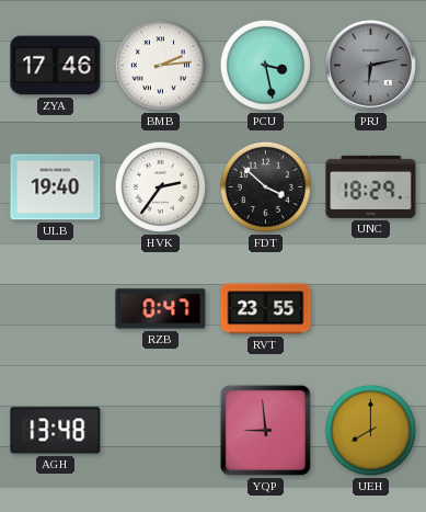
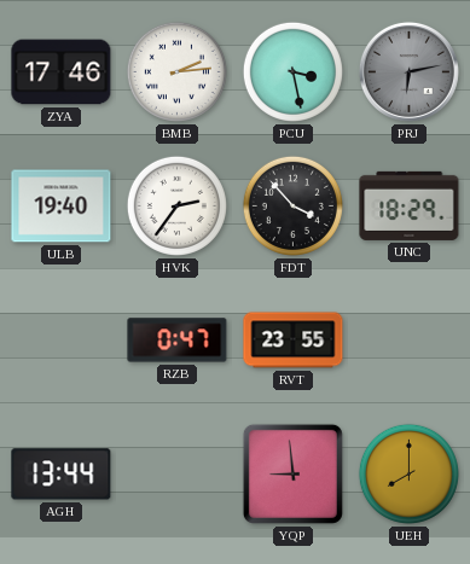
FDT: 3:52 -> 3:53 (292, 205)
AGH: 13:48 -> 13:44 (62, 475)
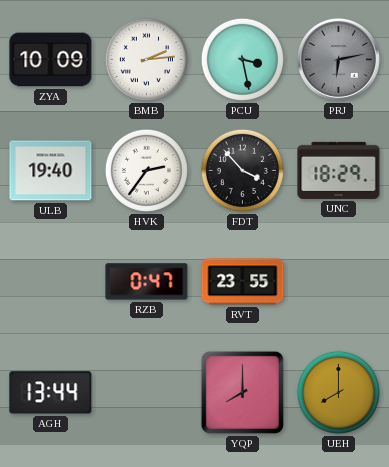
ZYA: 17:46 -> 10:09 (51, 60)
YQP: 8:59 -> 8:00 (242, 392)
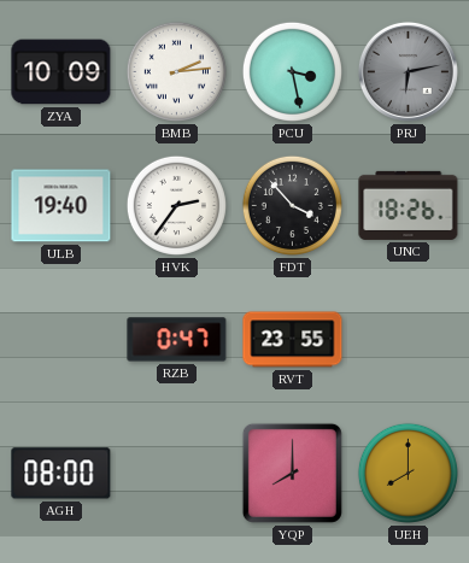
UNC: 18:29 -> 18:26 (409, 205)
AGH: 13:44 -> 08:00 (61, 474)
